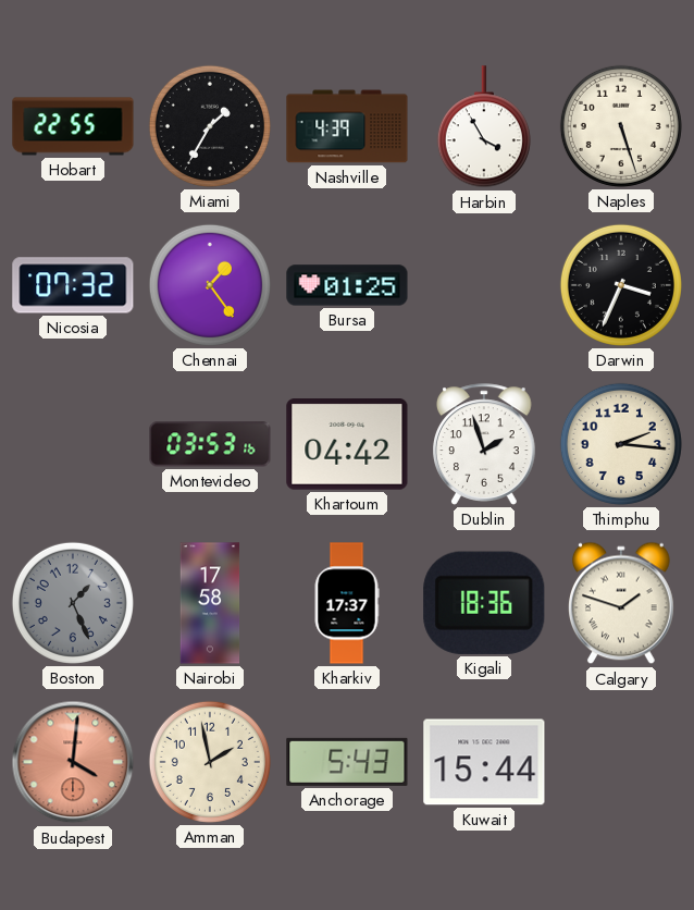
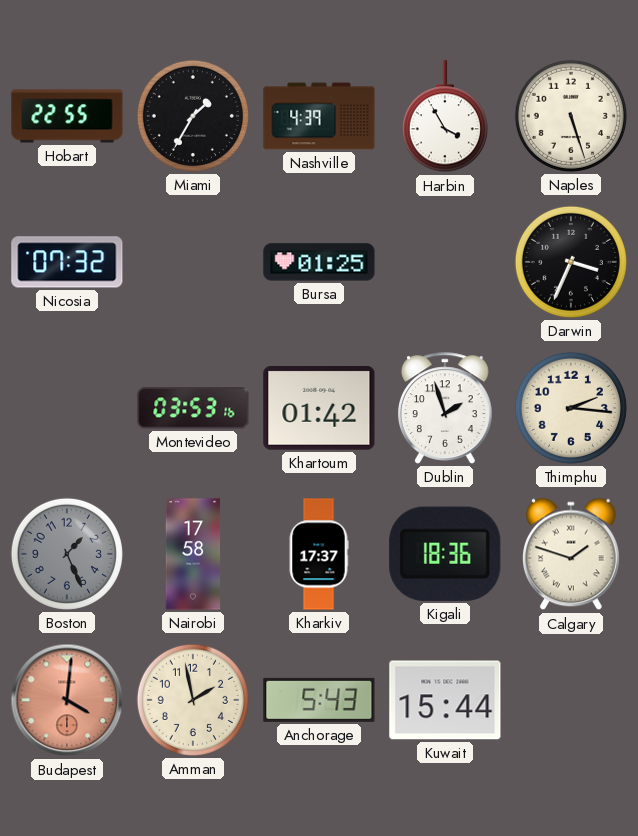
Chennai: 1:24 -> none (210, 285)
Khartoum: 04:42 -> 01:42 (319, 408)
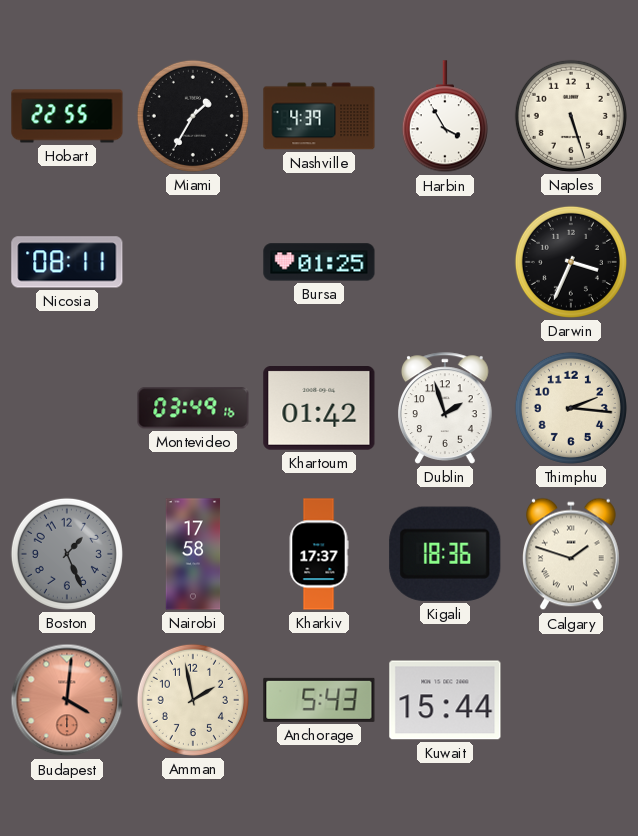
Nicosia: 07:32 -> 08:11 (67, 262)
Montevideo: 03:53 -> 03:49 (193, 408)
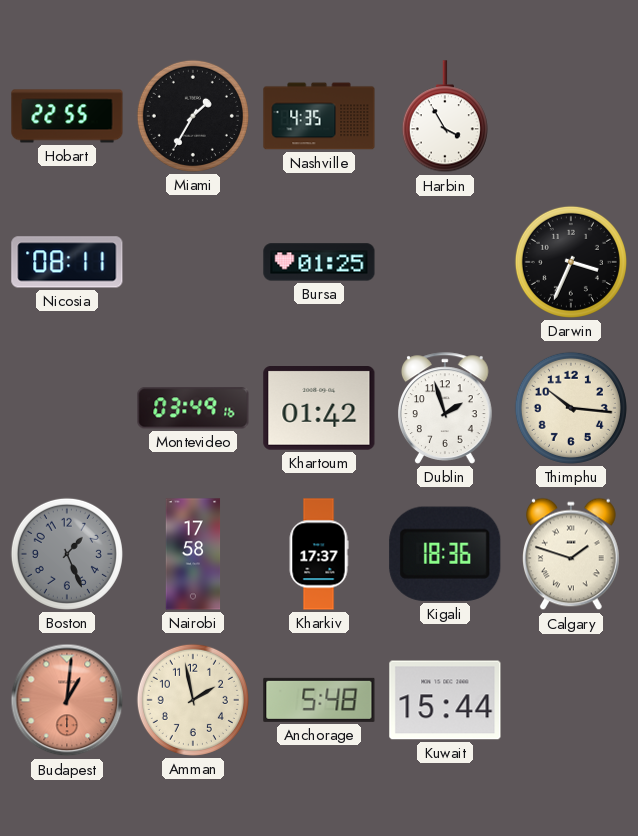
Nashville: 4:39 -> 4:35 (319, 116)
Naples: 5:27 -> none (571, 116)
Thimphu: 2:16 -> 10:16 (571, 408)
Budapest: 4:01 -> 1:01 (67, 700)
Anchorage: 5:43 -> 5:48 (319, 700)
